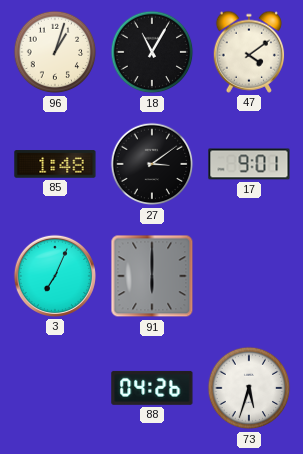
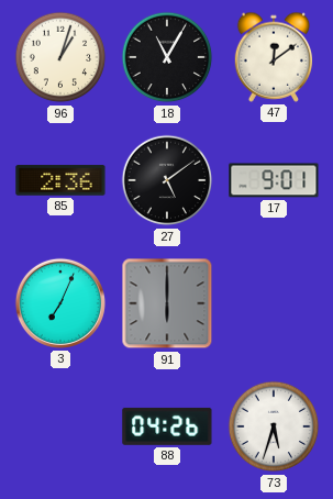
47: 4:09 -> 12:09 (274, 57)
85: 1:48 -> 2:36 (60, 180)
27: 3:09 -> 5:09 (167, 180)
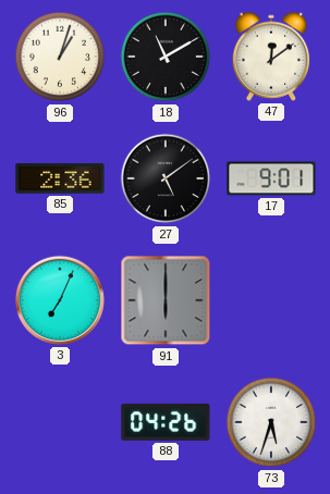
18: 11:05 -> 11:10 (166, 57)
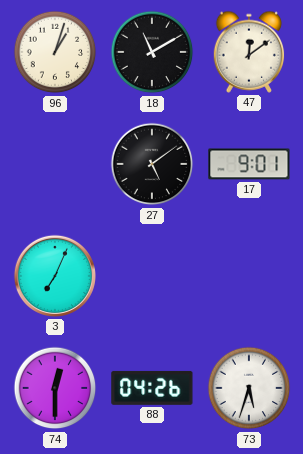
85: 2:36 -> none (60, 178)
91: 6:00 -> none (166, 300)
74: none -> 12:30 (55, 388)
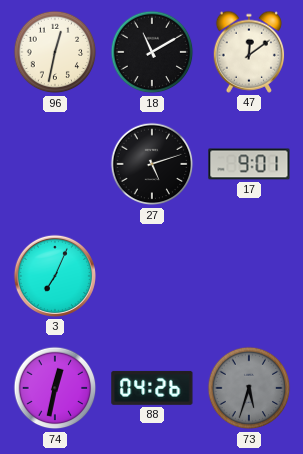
96: 1:03 -> 12:32 (55, 52)
27: 5:09 -> 5:12 (152, 164)
74: 12:30 -> 12:32 (55, 388)
73 dial: white -> grey (249, 388)
